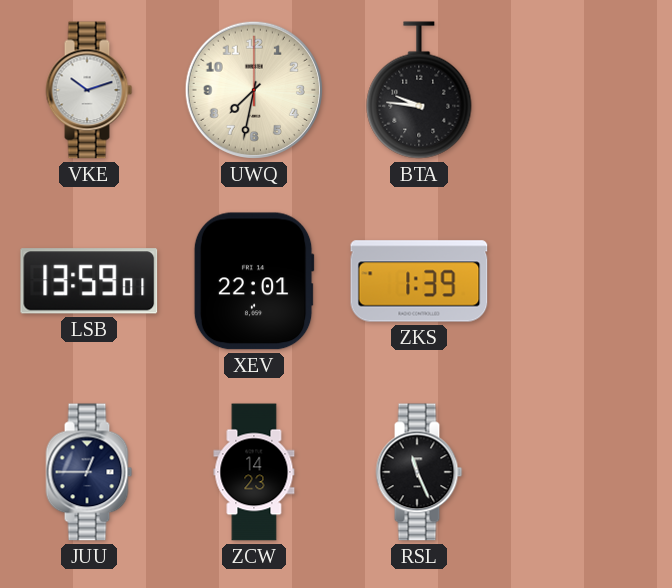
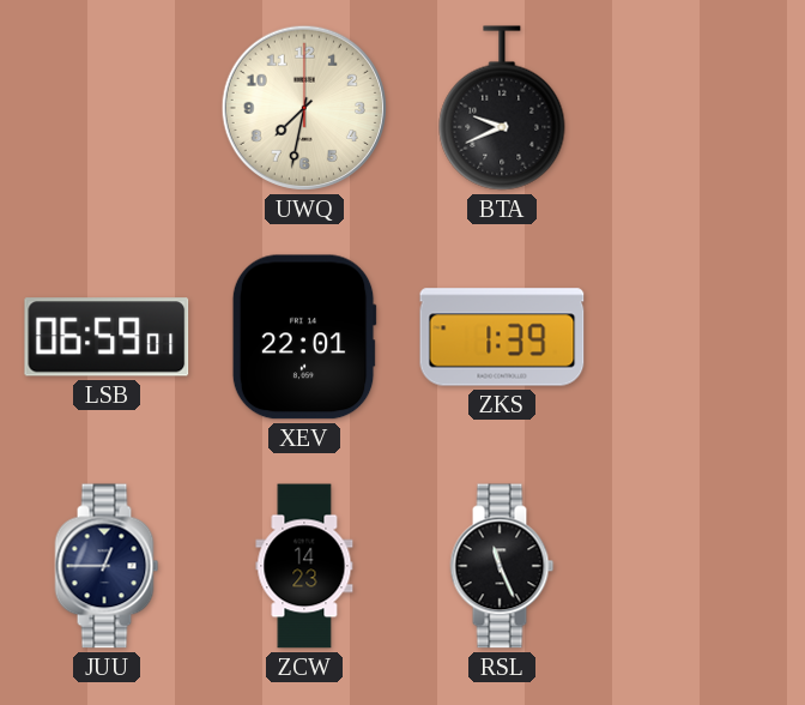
VKE: 10:12 -> none (89, 90)
BTA: 9:46 -> 9:41 (502, 108)
LSB: 13:59 -> 06:59 (107, 337)
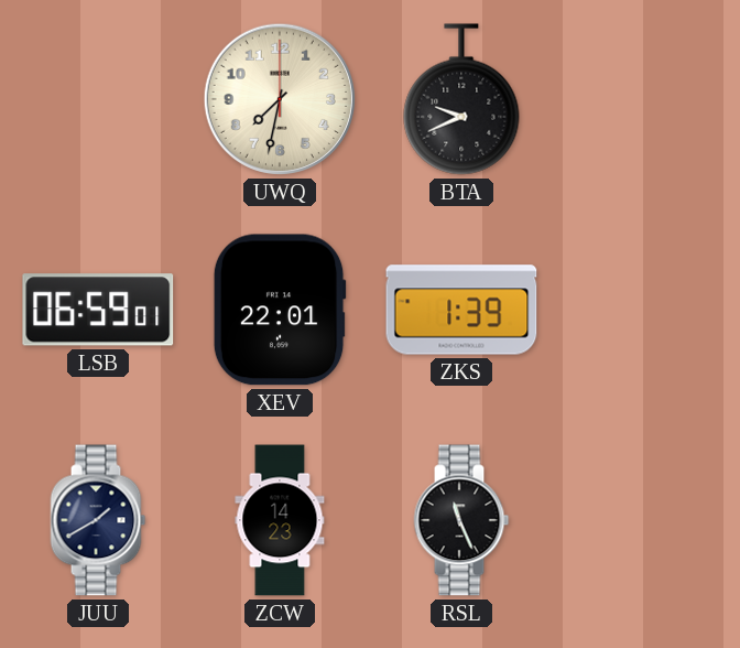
JUU: 12:45 -> 1:40 (98, 520)
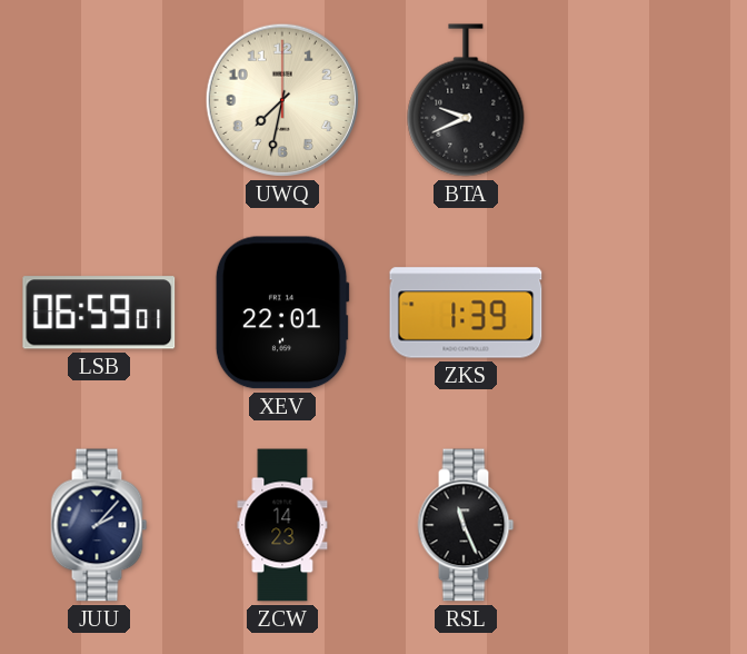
JUU: 1:40 -> 2:07 (99, 525)
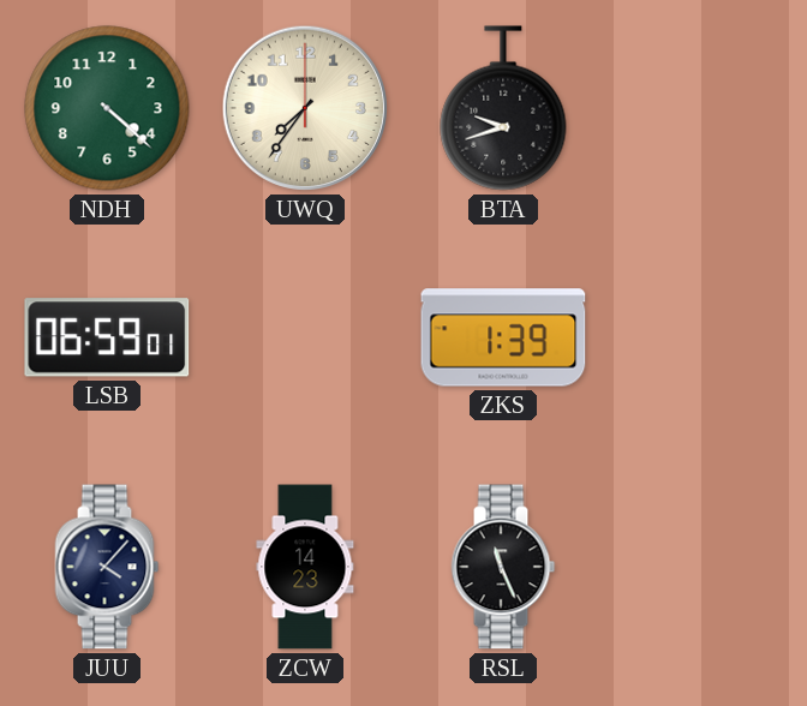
NDH: none -> 4:22 (107, 108)
UWQ: 7:32 -> 7:36 (305, 108)
BTA: 9:41 -> 9:42 (503, 108)
XEV: 22:01 -> none (282, 313)
JUU: 2:07 -> 4:07 (107, 567)
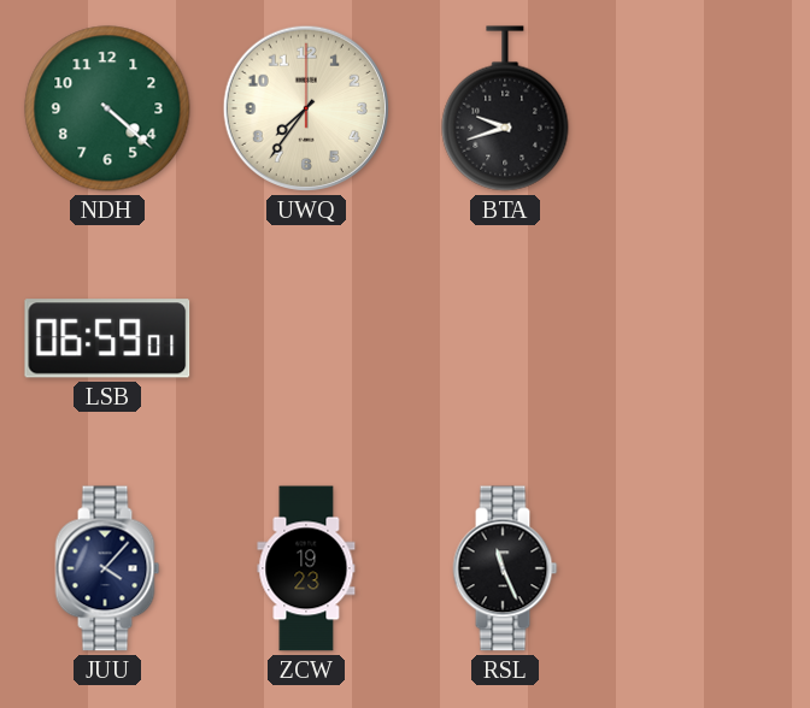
ZKS: 1:39 -> none (503, 337)
ZCW: 14:23 -> 19:23 (306, 568)
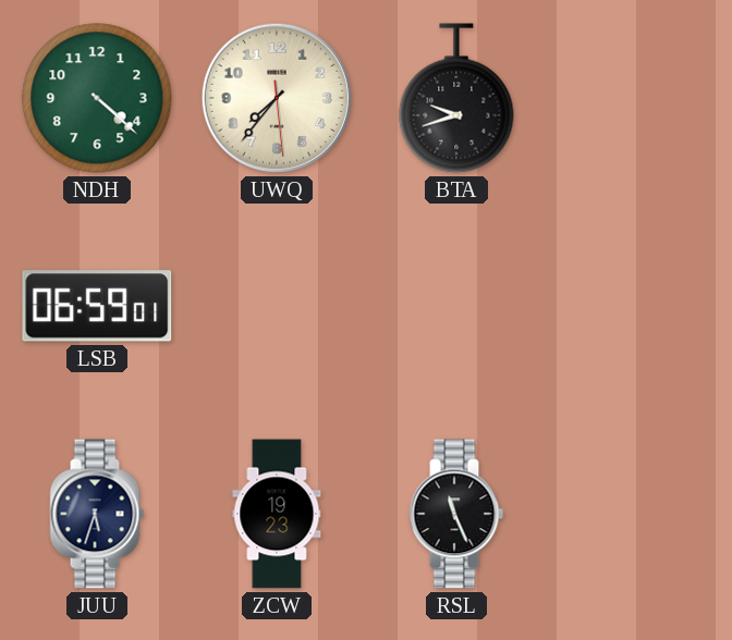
UWQ: 7:36:00 -> 7:36:29 (277, 98)
JUU: 4:07 -> 5:33 (97, 514)
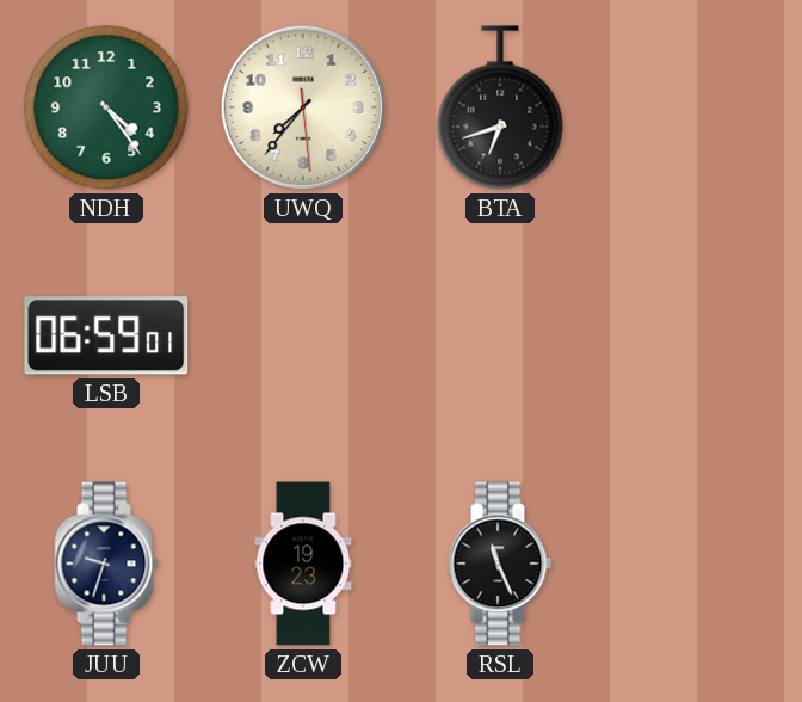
NDH: 4:22 -> 4:24 (106, 107)
BTA: 9:42 -> 6:42 (500, 107)
JUU: 5:33 -> 9:33 (106, 564)
